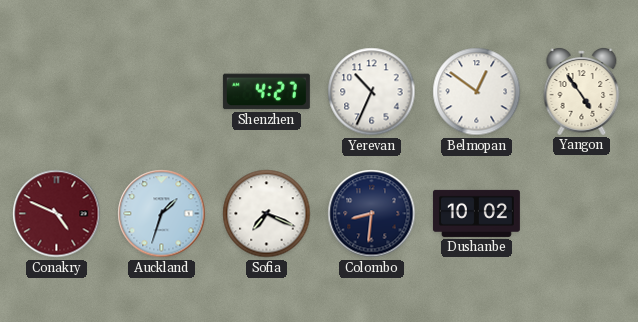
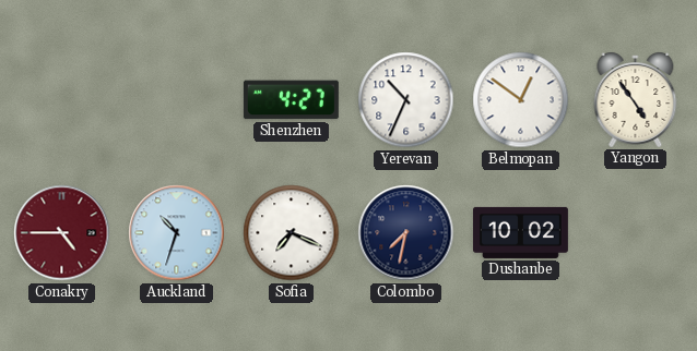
Conakry: 4:49 -> 4:45 (62, 233)
Auckland: 1:33 -> 10:33 (177, 233)
Colombo: 8:31 -> 7:32 (406, 233)
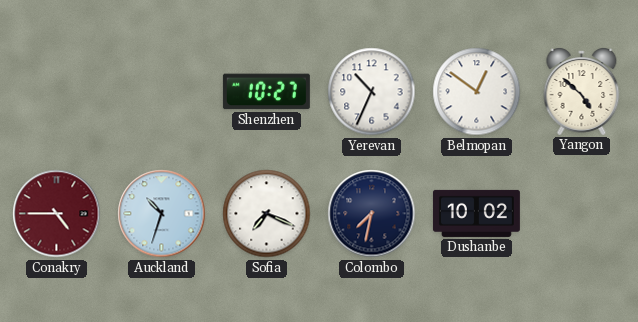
Shenzhen: 4:27 -> 10:27 (266, 92)
Yangon: 4:54 -> 4:52 (582, 92)
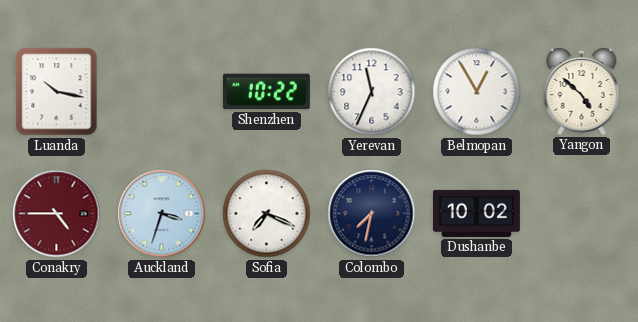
Luanda: none -> 10:17 (57, 92)
Shenzhen: 10:27 -> 10:22 (266, 92)
Yerevan: 10:34 -> 11:34 (372, 92)
Belmopan: 12:51 -> 12:55 (477, 92)
Auckland: 10:33 -> 3:33 (162, 214)
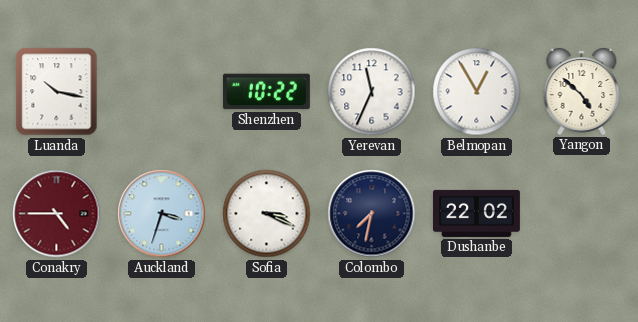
Sofia: 7:19 -> 3:19 (267, 214)
Dushanbe: 10:02 -> 22:02 (476, 213)
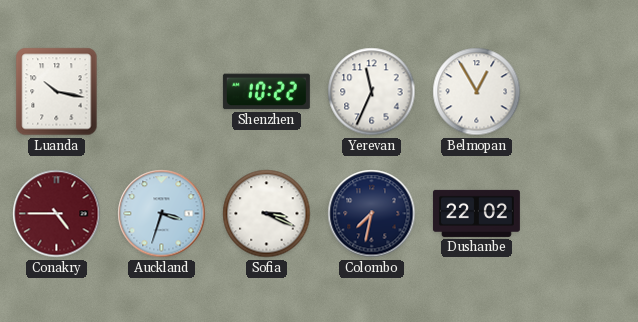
Yangon: 4:52 -> none (582, 92)
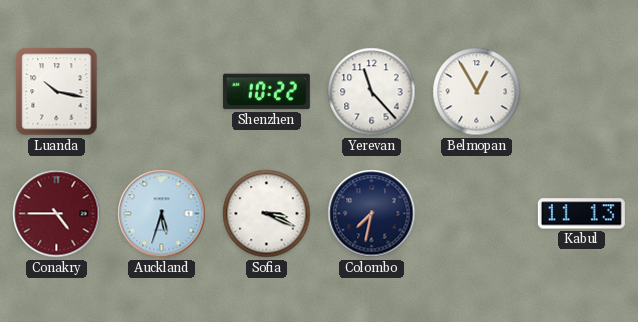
Yerevan: 11:34 -> 11:23 (372, 92)
Auckland: 3:33 -> 5:33 (162, 214)
Dushanbe: 22:02 -> none (476, 213)
Kabul: none -> 11:13 (581, 214)
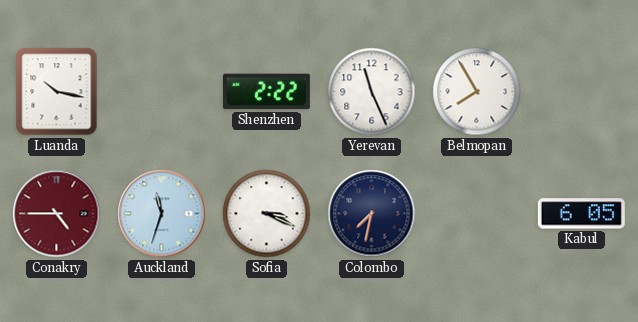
Shenzhen: 10:22 -> 2:22 (266, 92)
Yerevan: 11:23 -> 11:26 (372, 92)
Belmopan: 12:55 -> 7:55 (477, 92)
Auckland: 5:33 -> 11:33 (162, 214)
Kabul: 11:13 -> 6:05 (581, 214)
